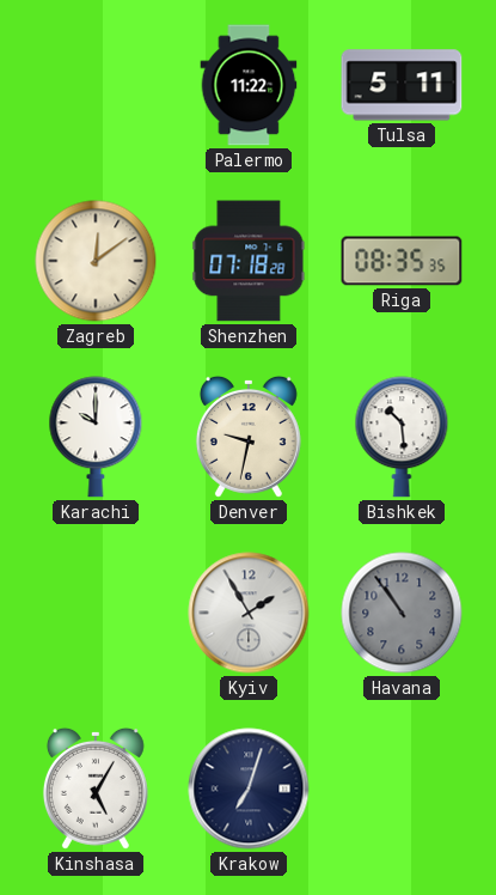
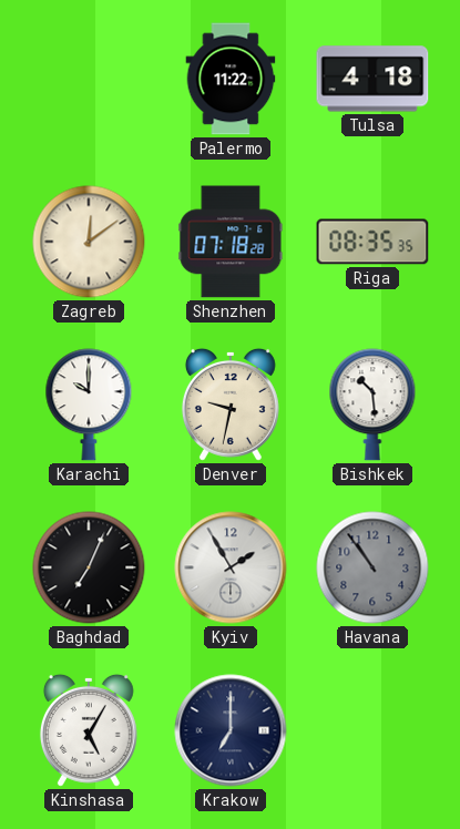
Tulsa: 5:11 -> 4:18 (372, 79)
Baghdad: none -> 7:04 (89, 567)
Krakow: 7:03 -> 7:00 (231, 730)
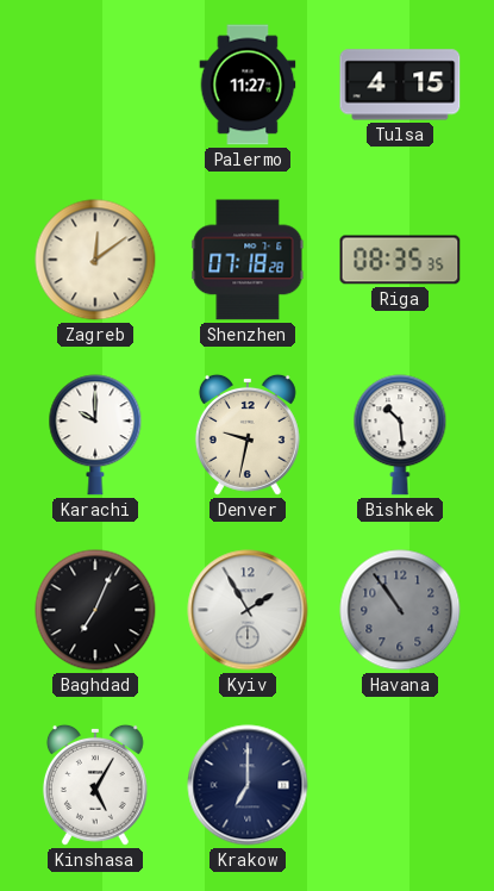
Palermo: 11:22 -> 11:27 (248, 85)
Tulsa: 4:18 -> 4:15 (400, 85)
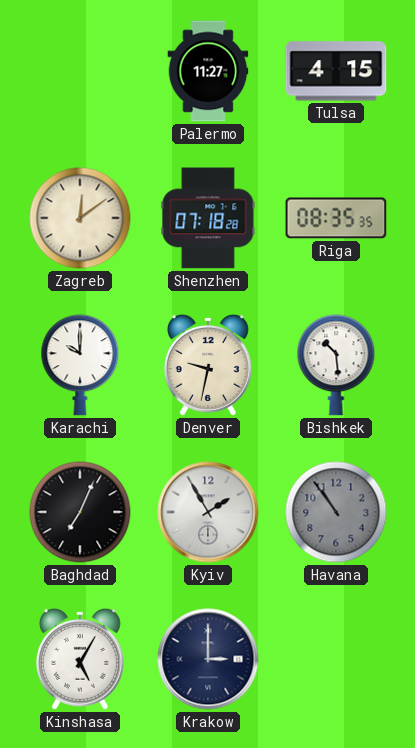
Krakow: 7:00 -> 3:00 (208, 659)
